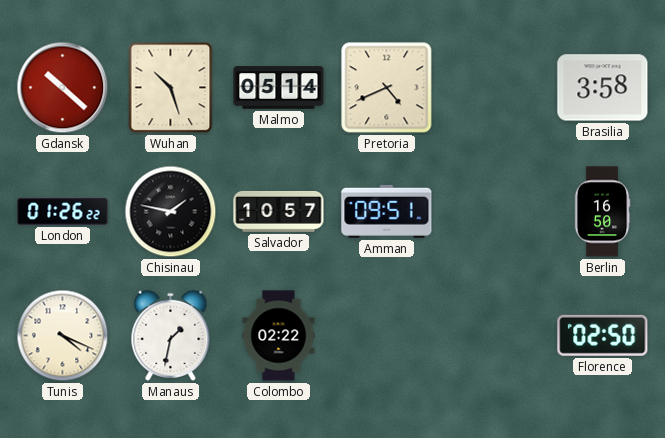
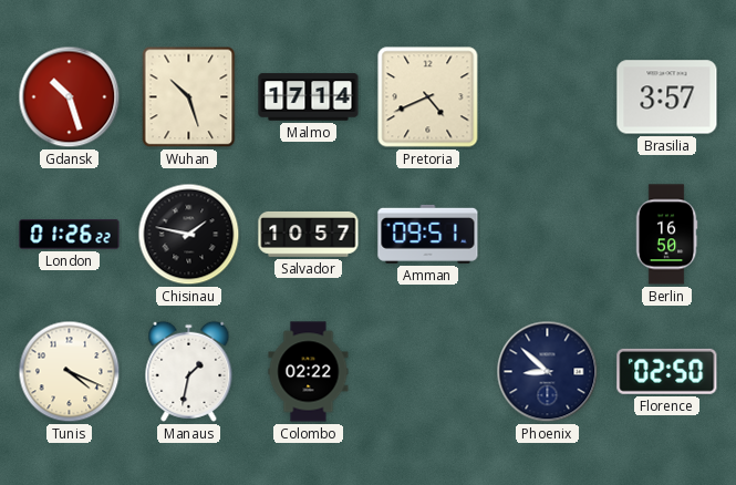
Gdansk: 10:22 -> 10:27 (70, 97)
Malmo: 05:14 -> 17:14 (309, 97)
Brasilia: 3:58 -> 3:57 (667, 97)
Phoenix: none -> 8:52 (548, 372)
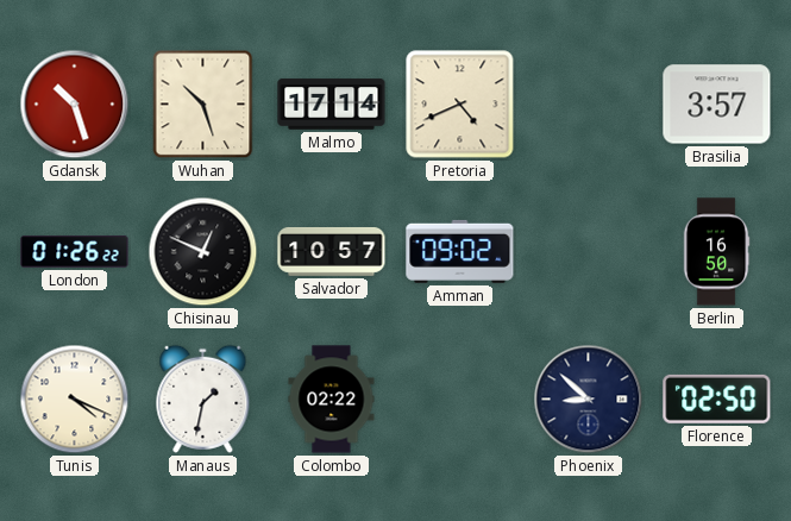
Chisinau: 1:47 -> 12:49 (203, 252)
Amman: 09:51 -> 09:02 (460, 251)
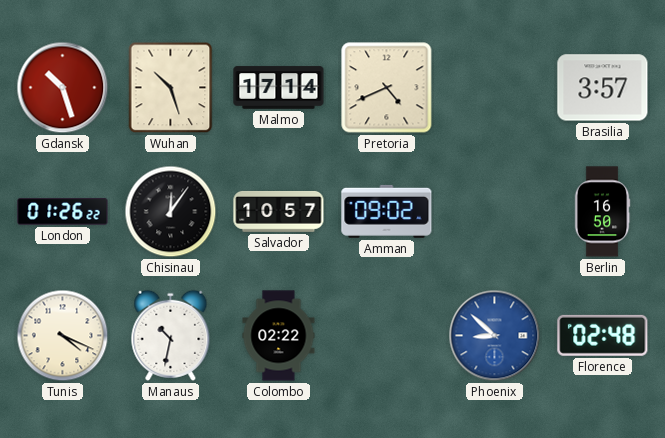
Chisinau: 12:49 -> 12:06 (171, 212)
Manaus: 1:32 -> 10:32 (171, 335)
Phoenix dial: navy -> blue (495, 336)
Florence: 02:50 -> 02:48 (603, 335)
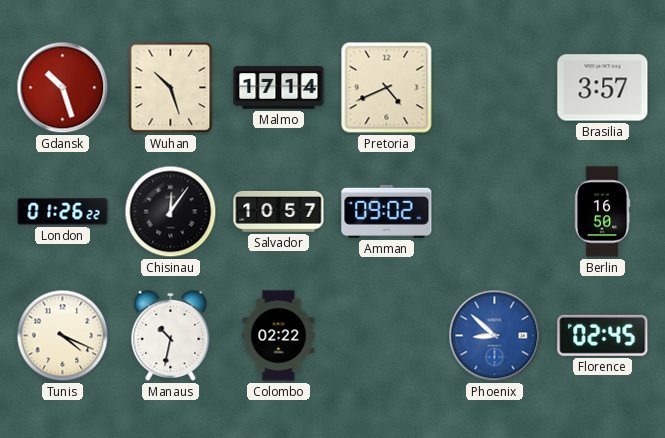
Florence: 02:48 -> 02:45 (603, 335)
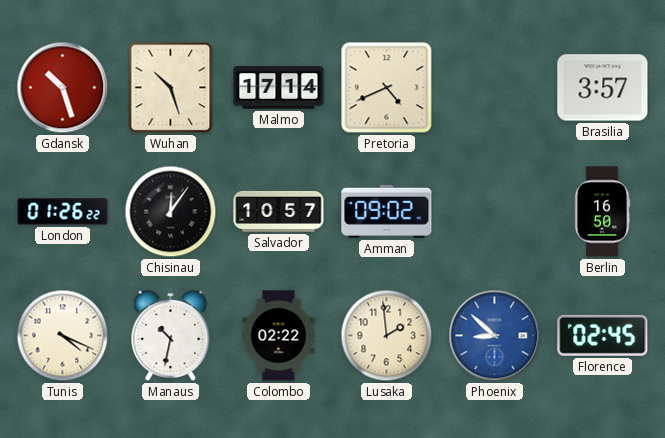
Lusaka: none -> 1:59 (387, 336)
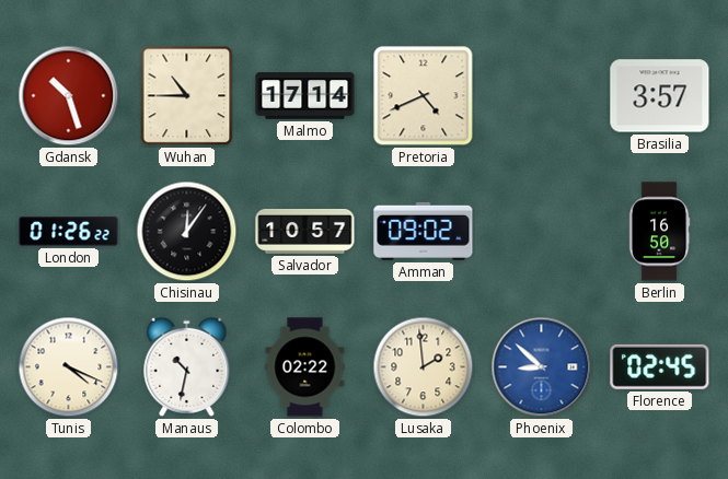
Wuhan: 10:27 -> 10:45 (187, 96)
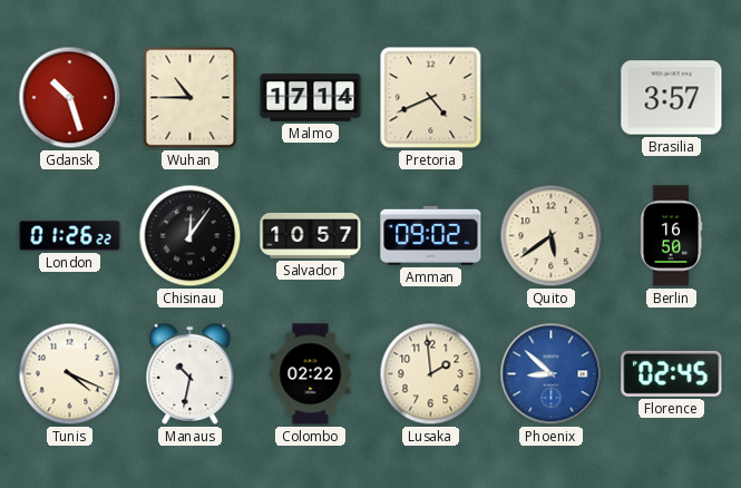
Quito: none -> 5:39 (552, 236)
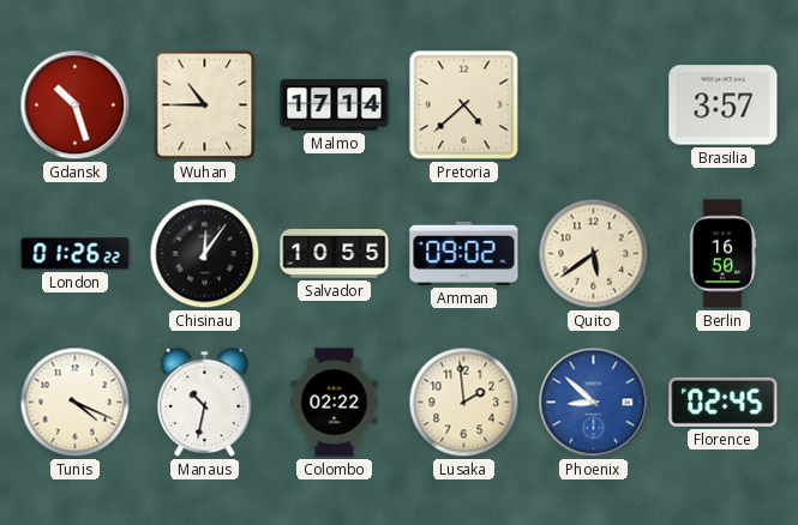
Pretoria: 4:41 -> 4:38 (464, 105)
Salvador: 10:57 -> 10:55 (335, 253)
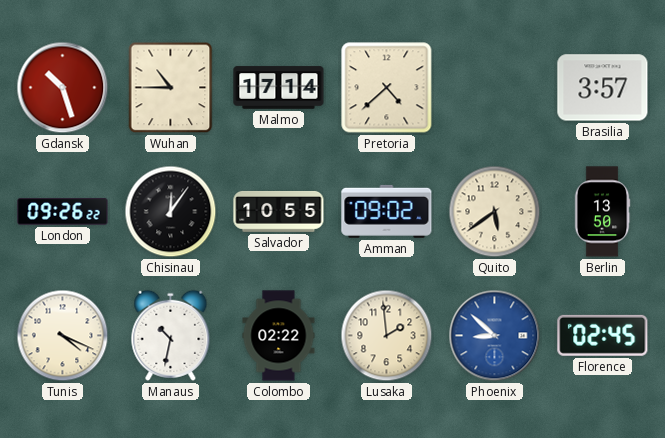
London: 01:26 -> 09:26 (63, 212)
Berlin: 16:50 -> 13:50 (602, 212)
